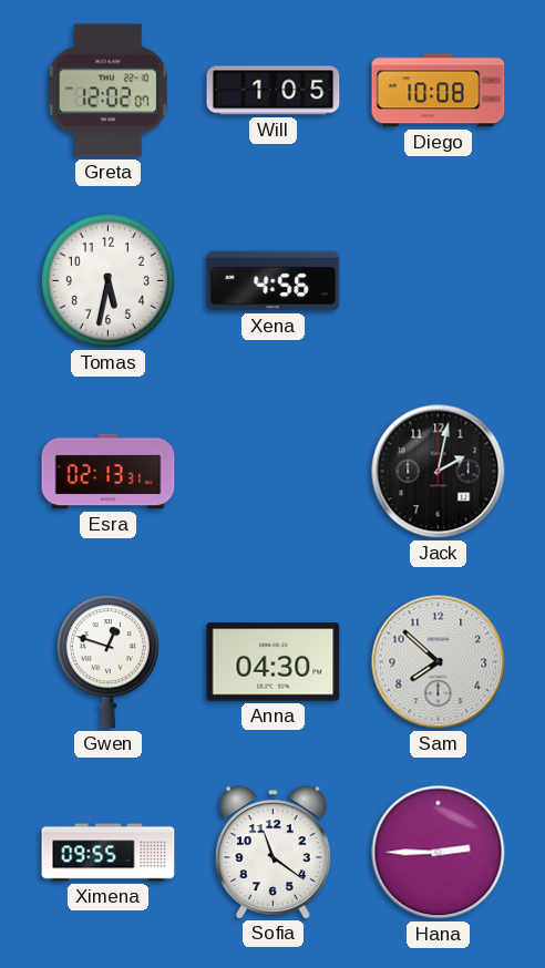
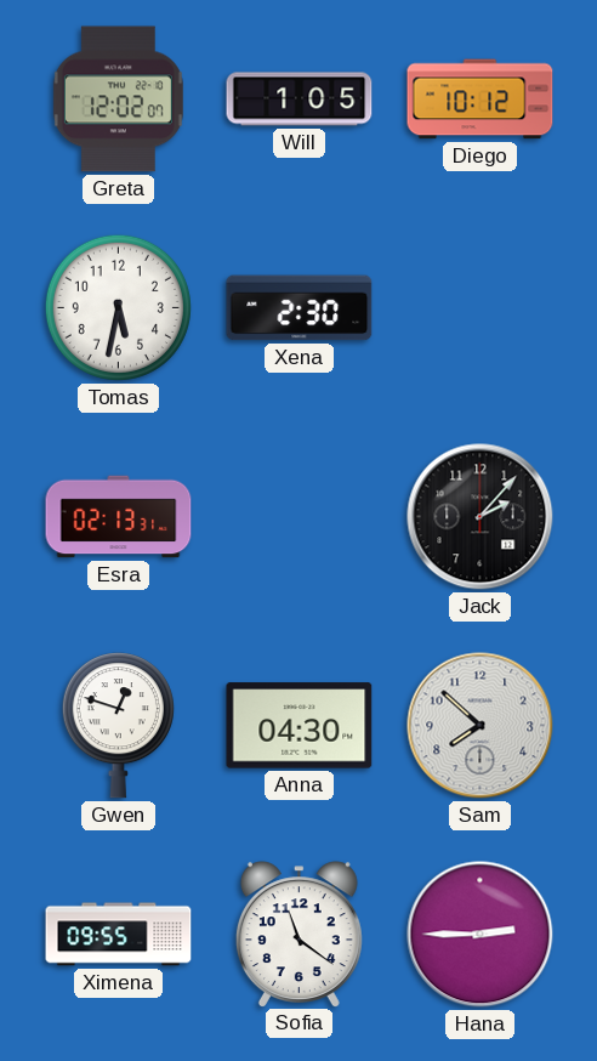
Diego: 10:08 -> 10:12 (481, 100)
Xena: 4:56 -> 2:30 (300, 308)
Jack: 2:02 -> 2:07 (481, 517)
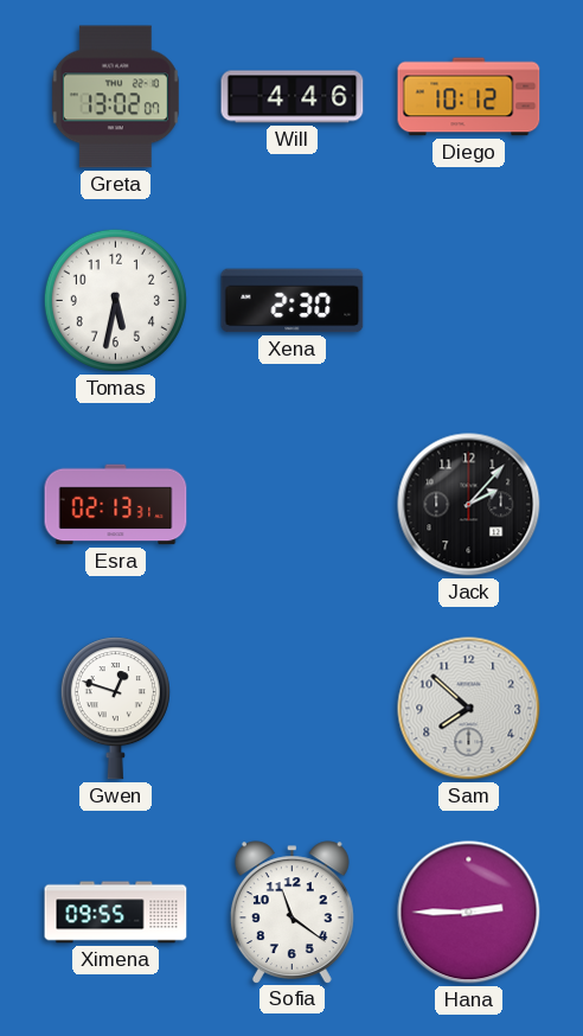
Greta: 12:02 -> 13:02 (115, 97)
Will: 1:05 -> 4:46 (293, 97)
Anna: 04:30 -> none (300, 726)
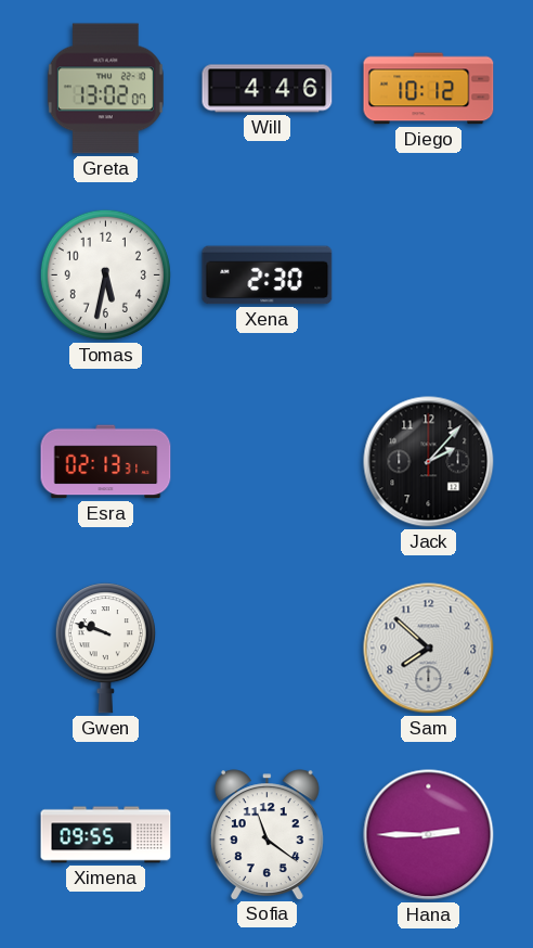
Gwen: 12:48 -> 9:48 (105, 649)
